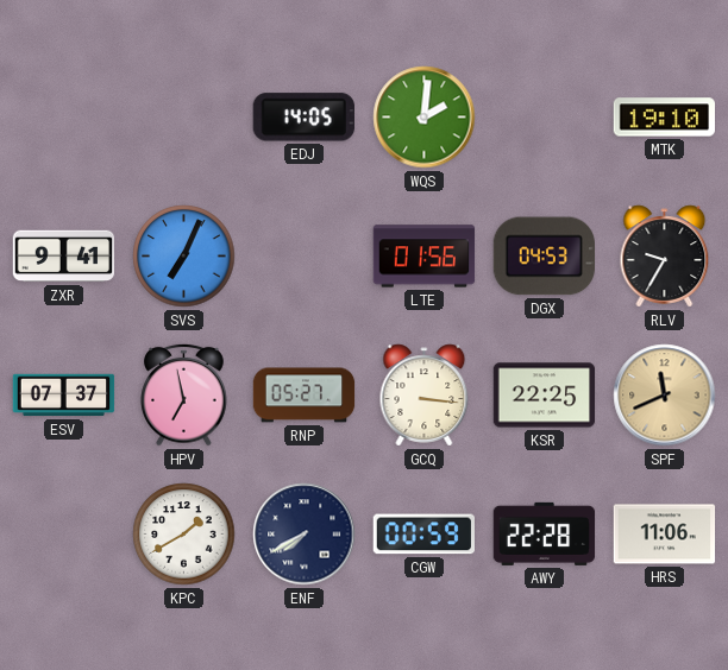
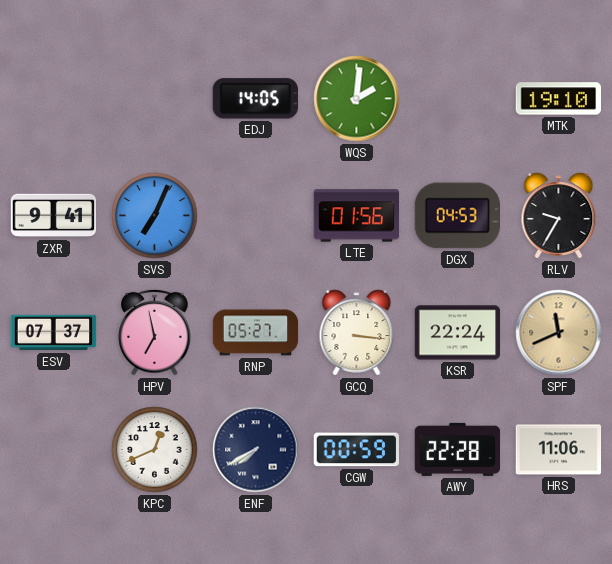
KSR: 22:25 -> 22:24 (458, 333)
KPC: 1:40 -> 12:41 (155, 450)
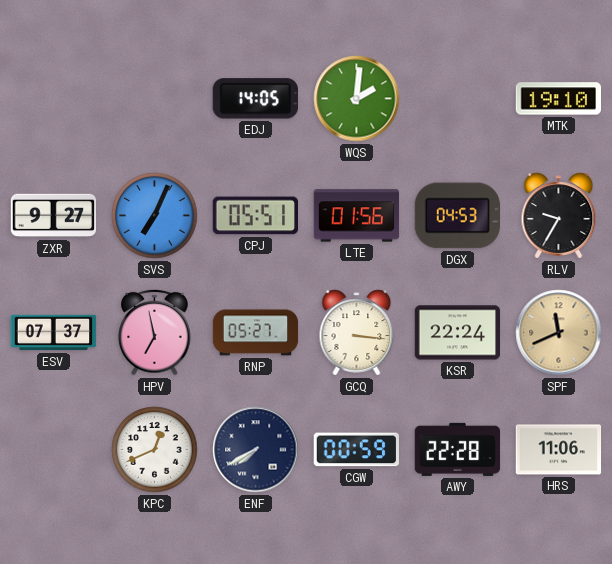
ZXR: 9:41 -> 9:27 (54, 216)
CPJ: none -> 05:51 (256, 216)
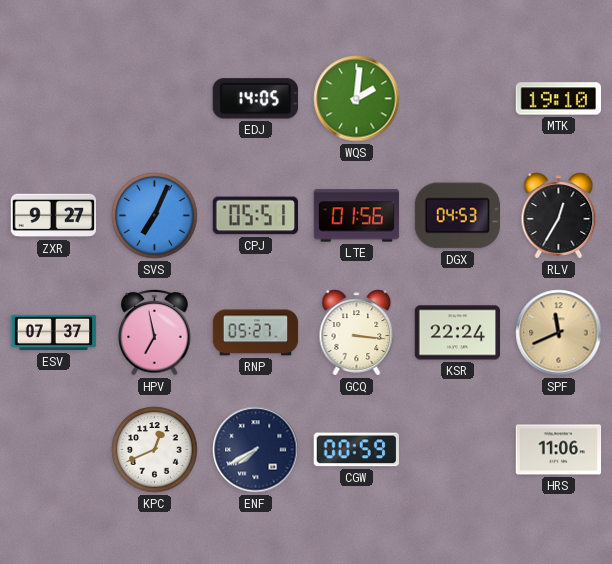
RLV: 9:35 -> 12:35 (559, 216)
AWY: 22:28 -> none (458, 449)
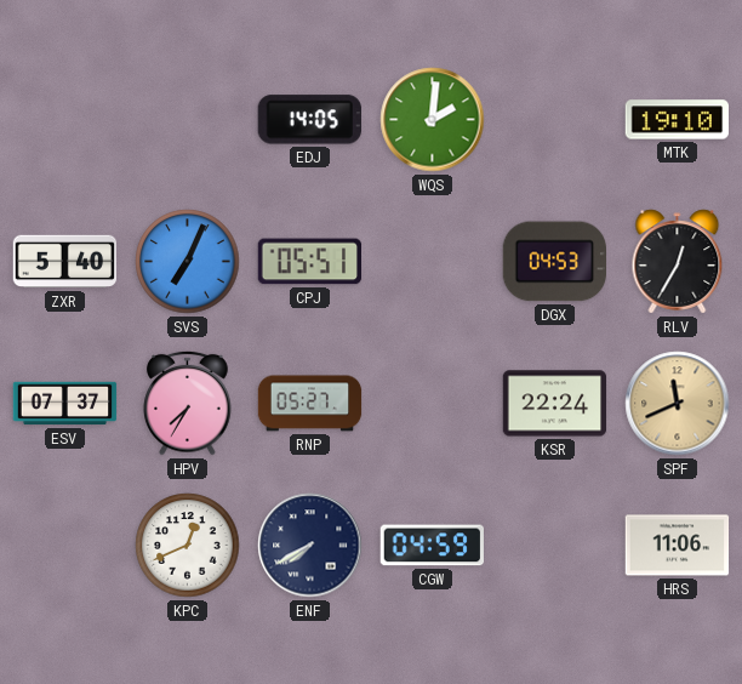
ZXR: 9:27 -> 5:40 (65, 262)
LTE: 01:56 -> none (357, 216)
HPV: 6:58 -> 7:35 (188, 403)
GCQ: 3:16 -> none (357, 333)
CGW: 00:59 -> 04:59 (432, 546)
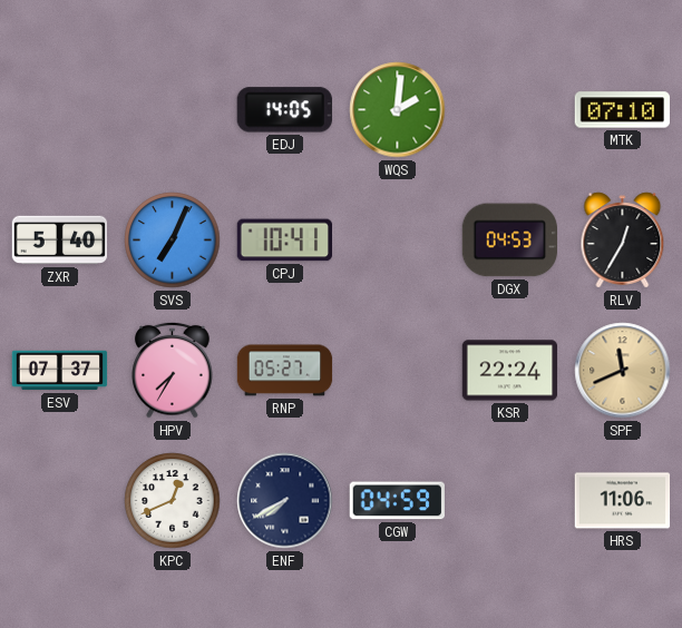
MTK: 19:10 -> 07:10 (623, 110)
CPJ: 05:51 -> 10:41 (285, 241)
